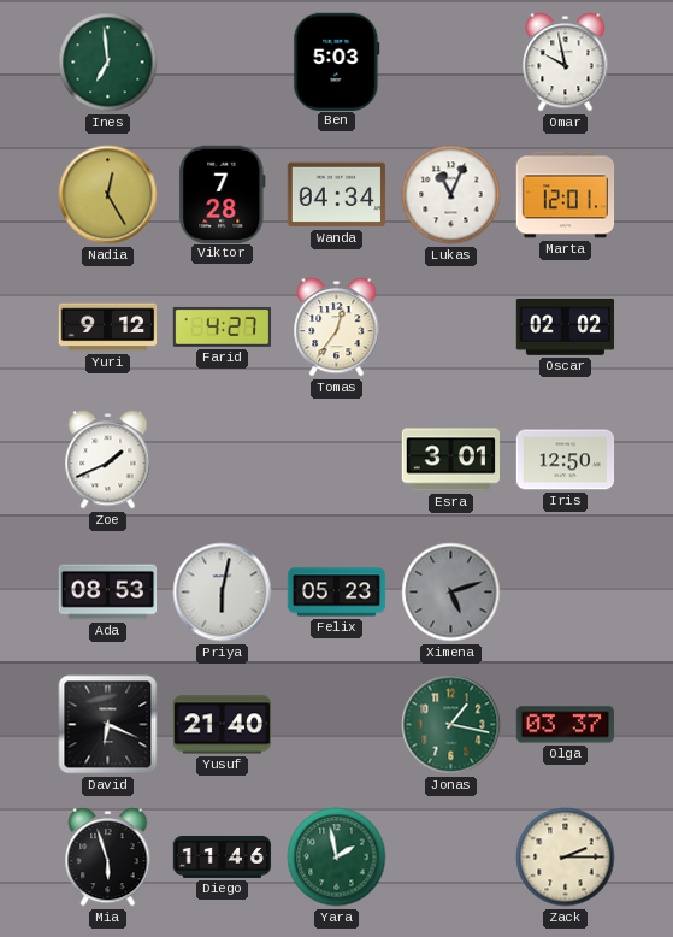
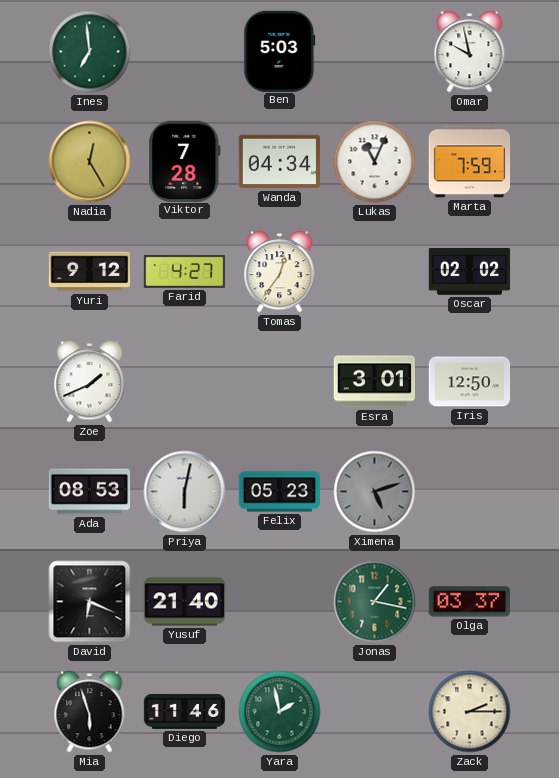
Marta: 12:01 -> 7:59 (470, 162)
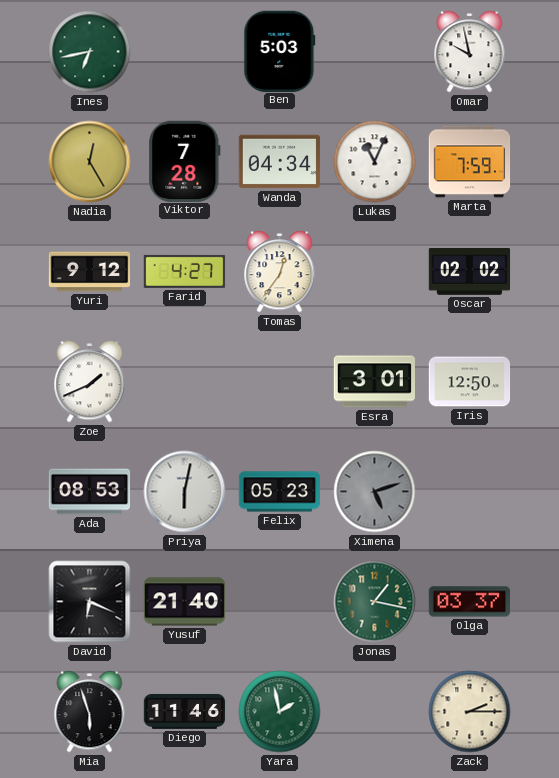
Ines: 6:59 -> 6:43 (90, 52)
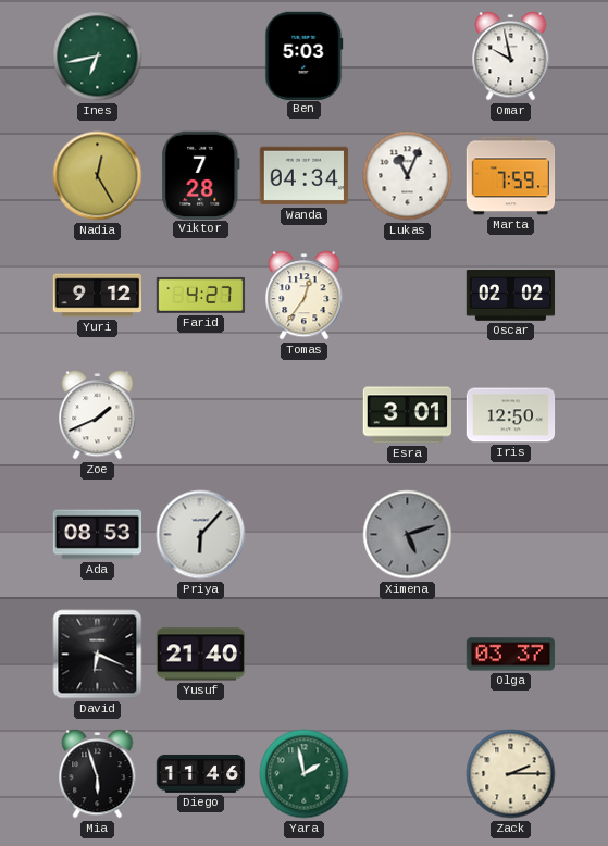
Priya: 6:02 -> 6:07 (201, 535)
Felix: 05:23 -> none (280, 492)
Jonas: 1:17 -> none (375, 602)
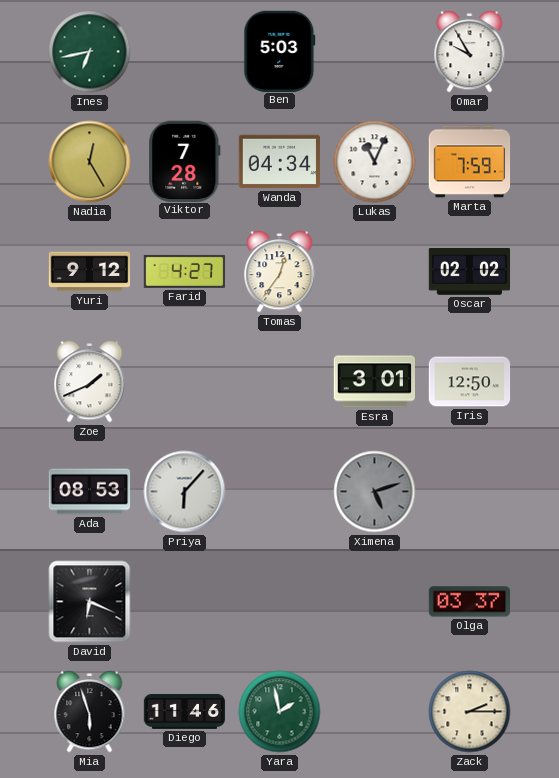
Omar: 9:58 -> 9:55 (470, 52)
Yusuf: 21:40 -> none (201, 655)
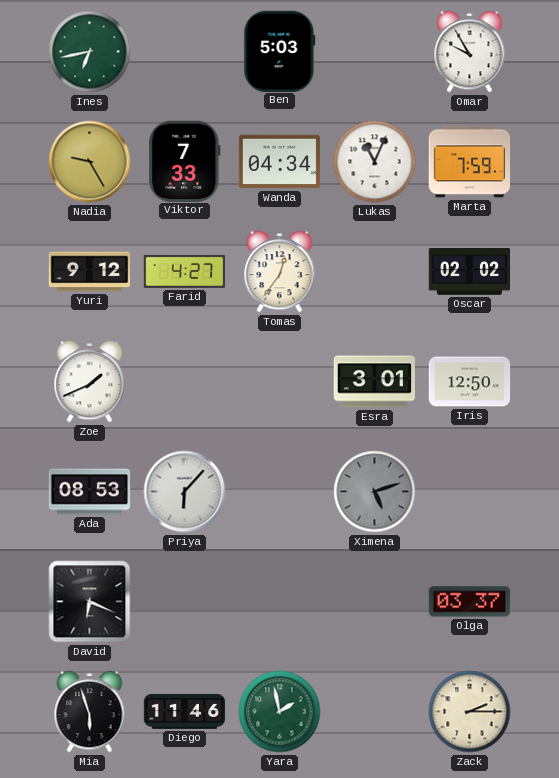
Nadia: 12:25 -> 9:25 (90, 162)
Viktor: 7:28 -> 7:33 (185, 161)
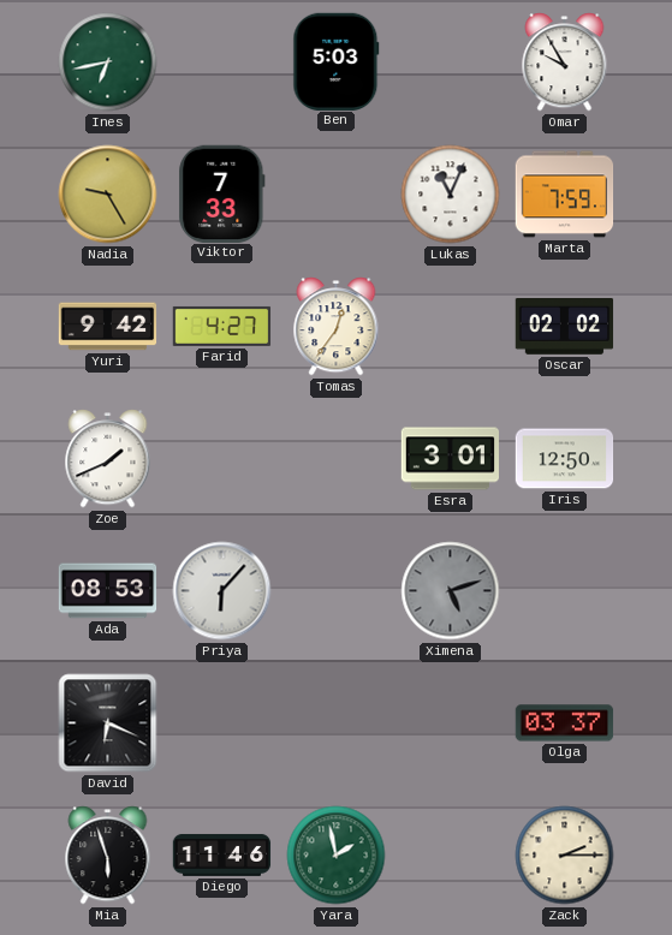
Wanda: 04:34 -> none (280, 162)
Yuri: 9:12 -> 9:42 (108, 327)
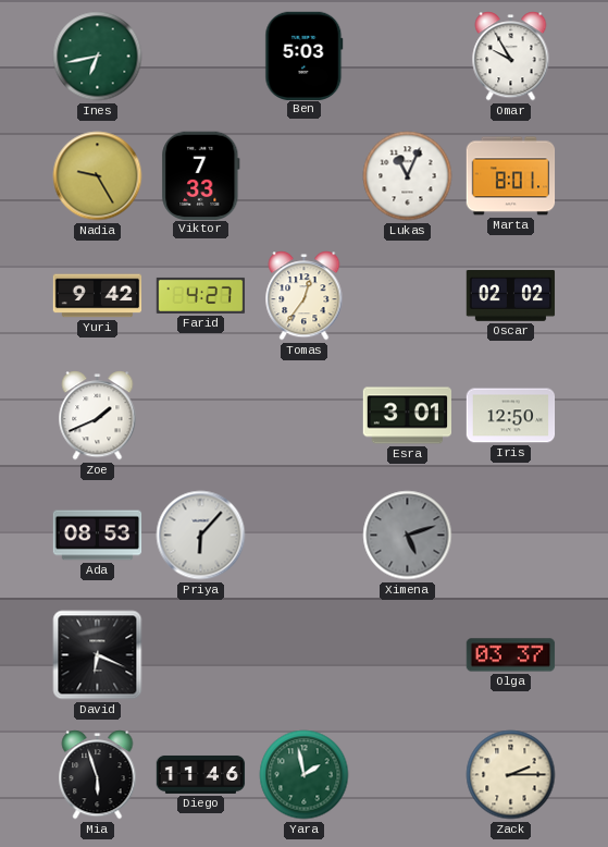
Marta: 7:59 -> 8:01 (511, 176)
